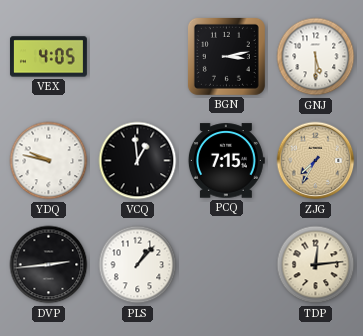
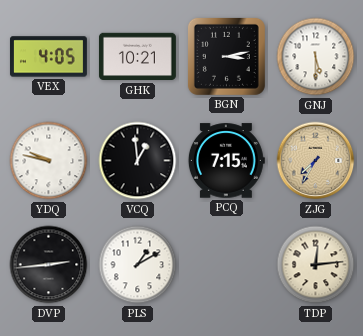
GHK: none -> 10:21 (137, 57)
PLS: 1:07 -> 1:10 (138, 265)
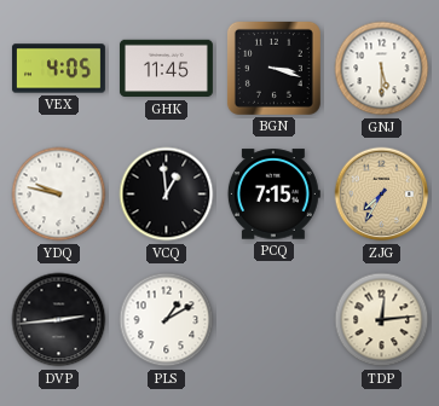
GHK: 10:21 -> 11:45 (166, 69)
BGN: 3:13 -> 3:18 (273, 68)
